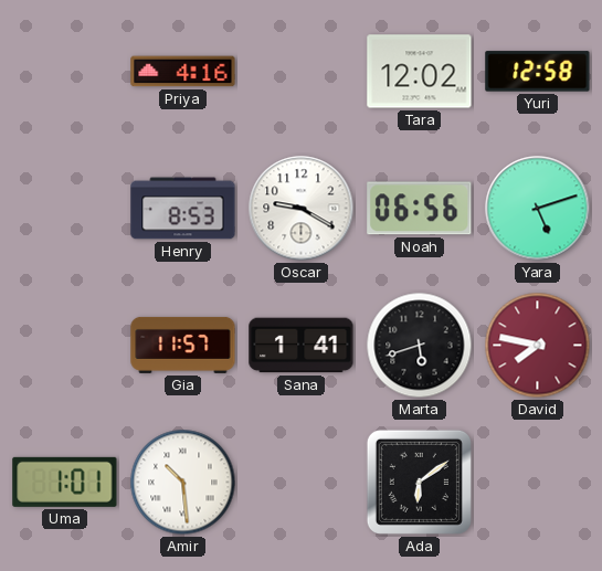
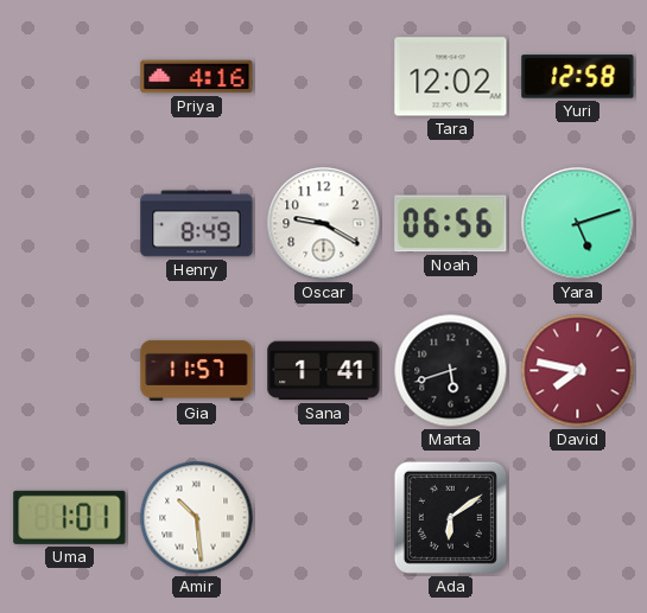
Henry: 8:53 -> 8:49 (197, 224)
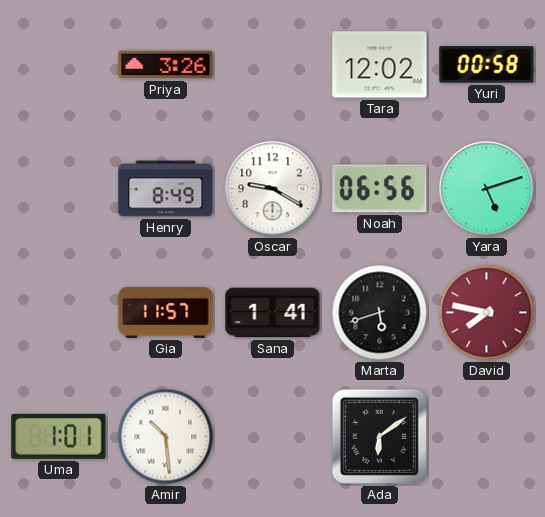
Priya: 4:16 -> 3:26 (166, 65)
Yuri: 12:58 -> 00:58 (487, 65)
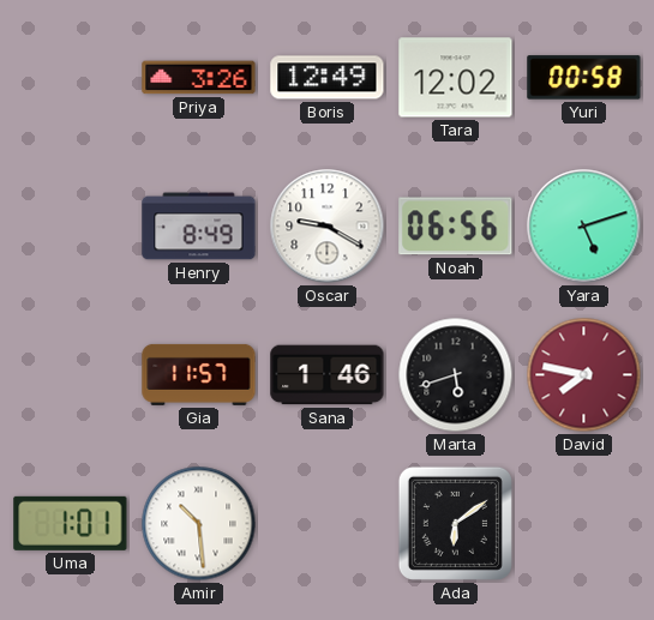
Boris: none -> 12:49 (328, 78)
Sana: 1:41 -> 1:46 (328, 375)
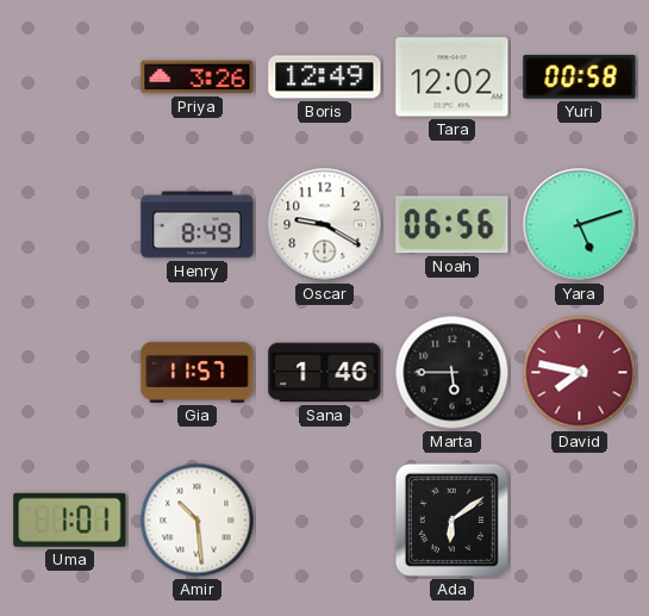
Marta: 5:42 -> 5:45 (453, 373)
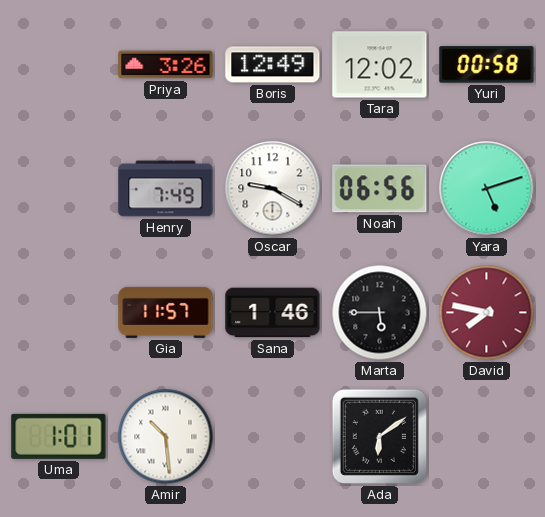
Henry: 8:49 -> 7:49 (166, 189)
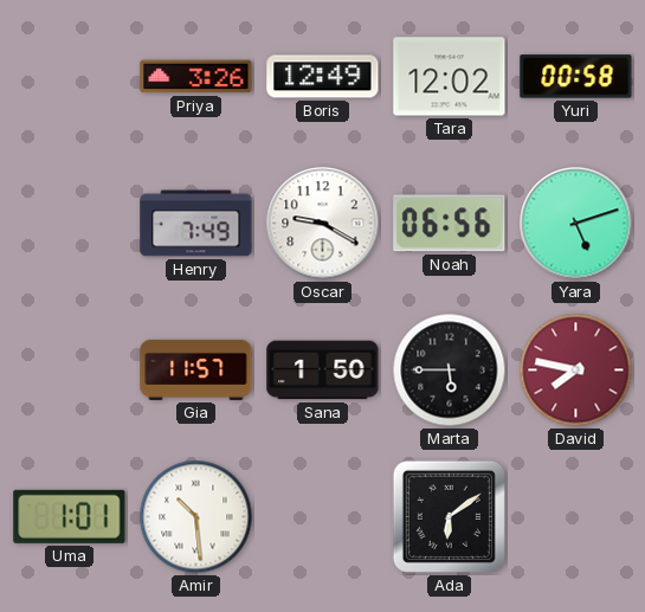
Sana: 1:46 -> 1:50 (323, 371)
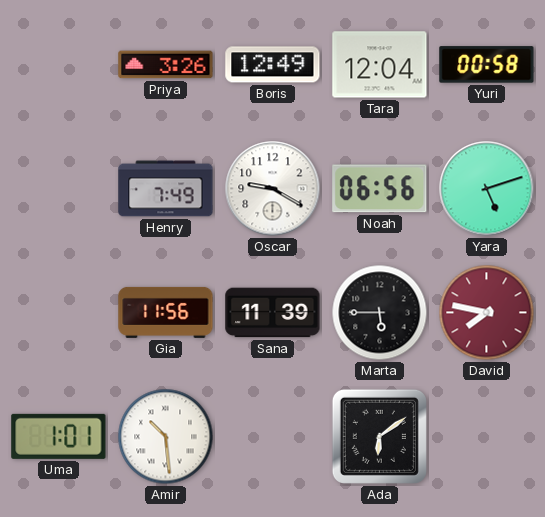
Tara: 12:02 -> 12:04 (380, 65)
Gia: 11:57 -> 11:56 (166, 312)
Sana: 1:50 -> 11:39 (273, 313)
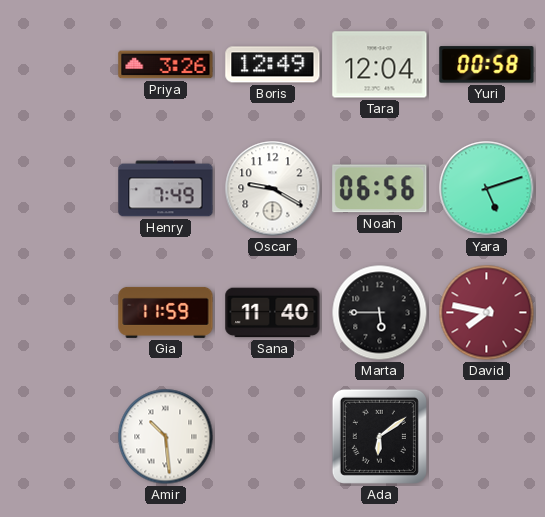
Gia: 11:56 -> 11:59 (166, 312)
Sana: 11:39 -> 11:40 (273, 313)
Uma: 1:01 -> none (59, 436)
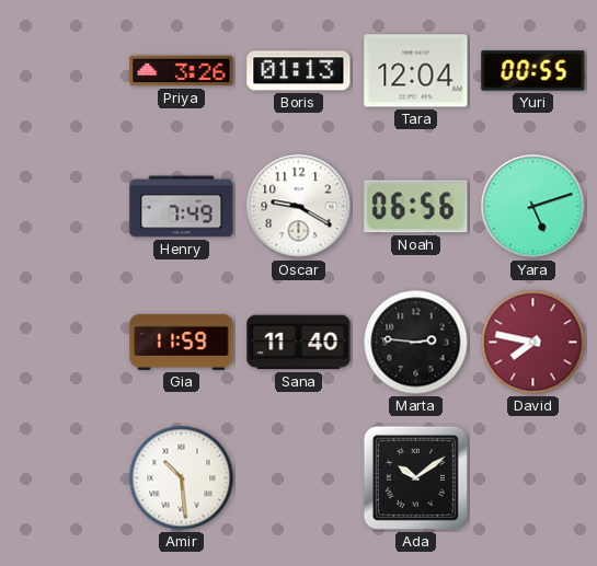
Boris: 12:49 -> 01:13 (299, 71)
Yuri: 00:58 -> 00:55 (533, 71)
Marta: 5:45 -> 2:46 (416, 343)
Ada: 6:09 -> 10:09 (415, 477)
